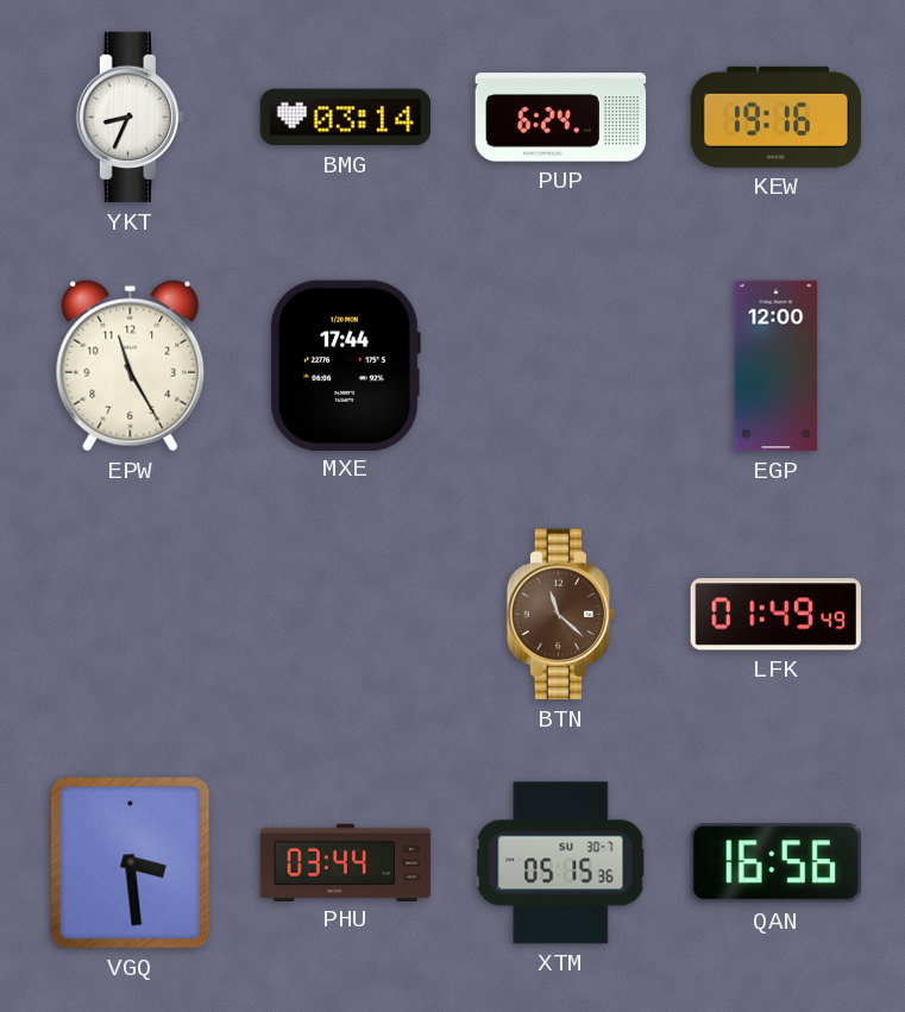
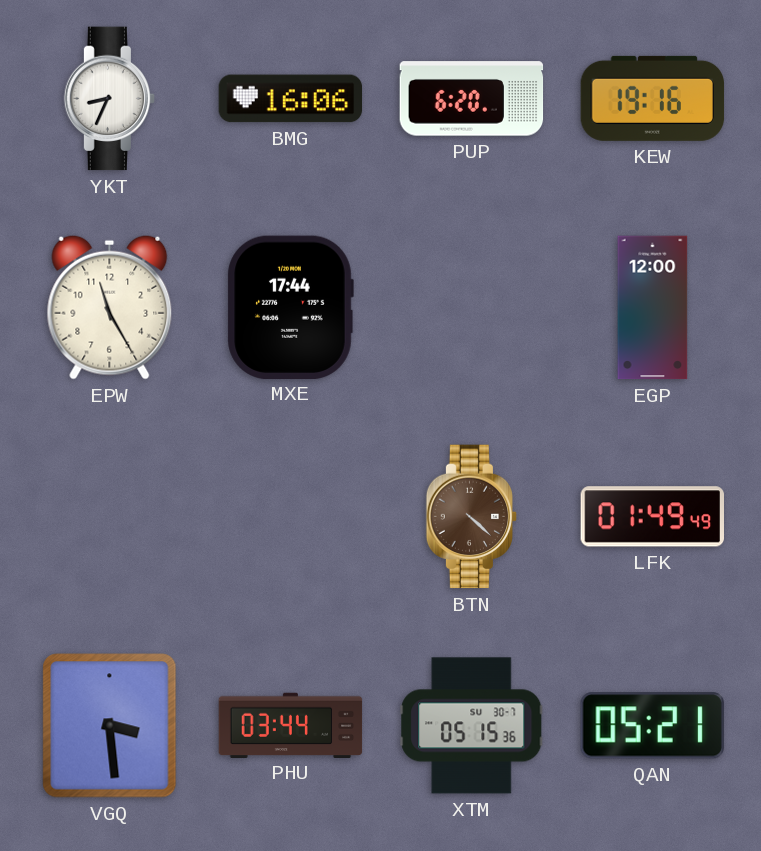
BMG: 03:14 -> 16:06 (291, 99)
PUP: 6:24 -> 6:20 (472, 99)
BTN: 11:22 -> 4:22 (472, 517)
QAN: 16:56 -> 05:21 (652, 726)
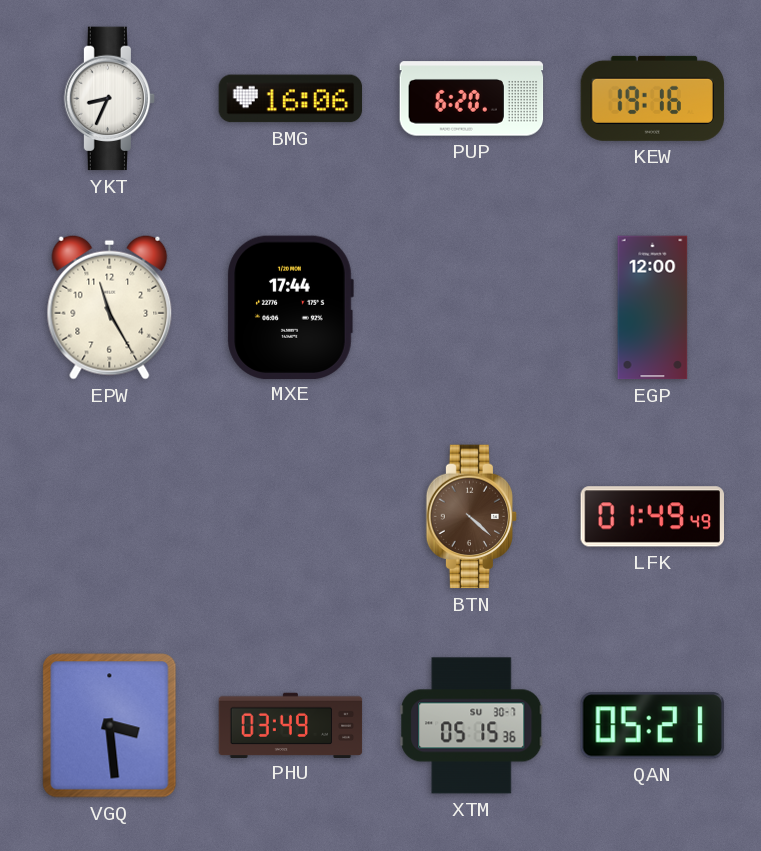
PHU: 03:44 -> 03:49 (291, 725)
